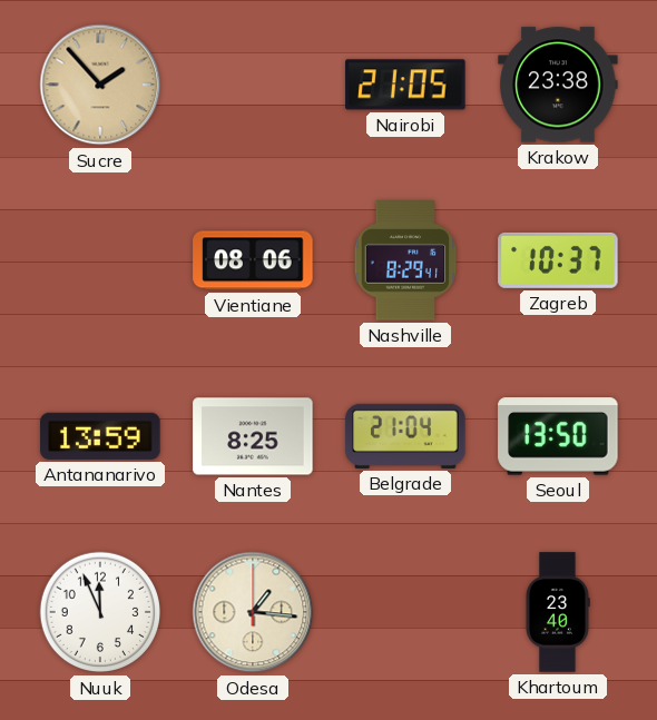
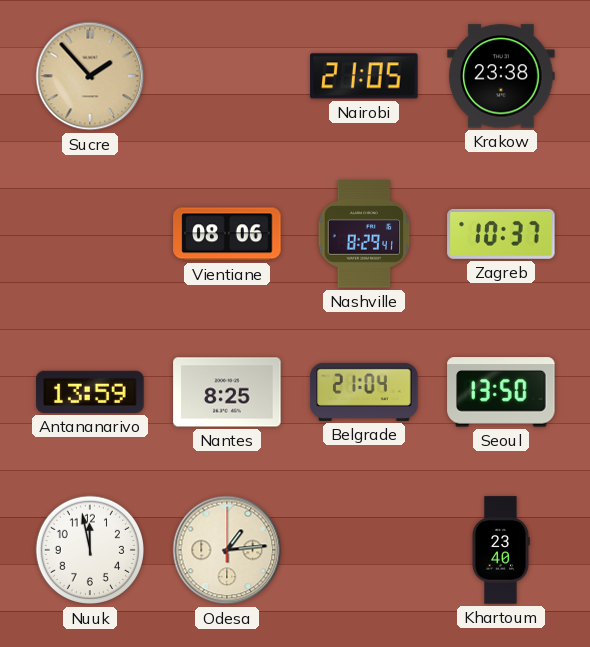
Nuuk: 11:56 -> 11:58 (90, 550)
Odesa: 1:16 -> 1:14 (227, 550)
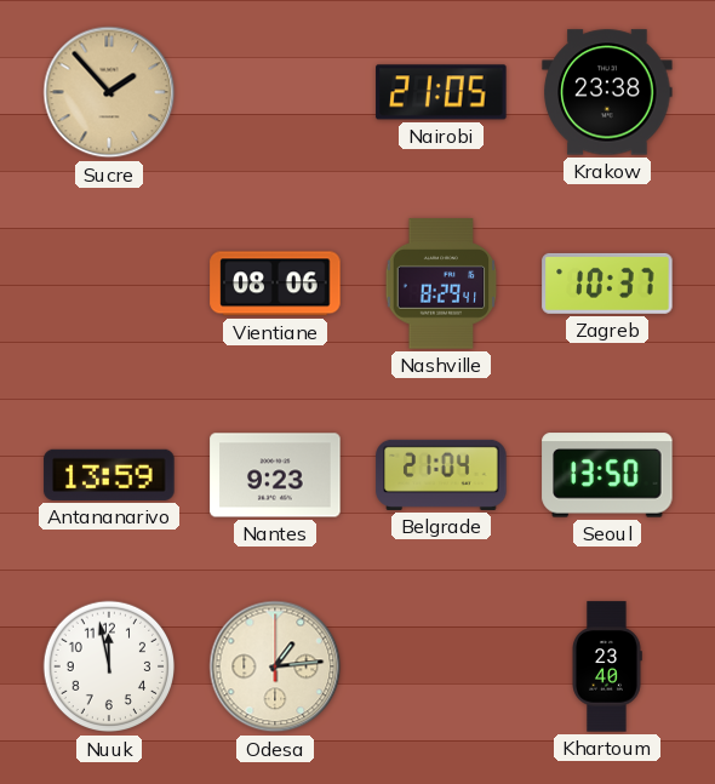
Nantes: 8:25 -> 9:23 (275, 475)
